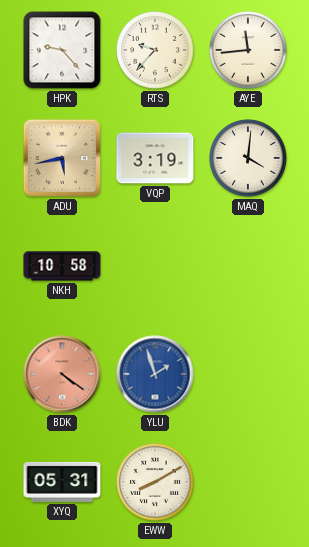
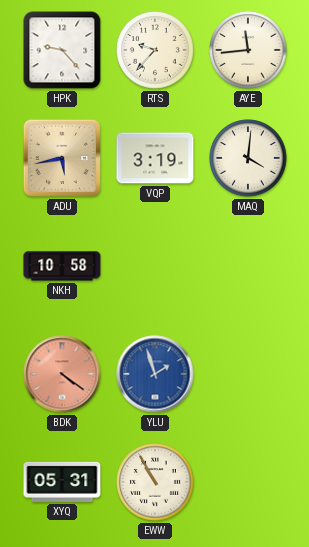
EWW: 8:10 -> 10:55 (155, 482)
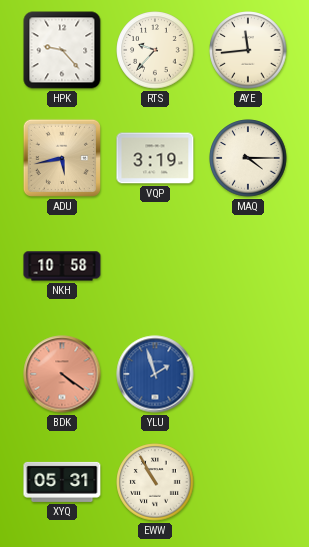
MAQ: 4:01 -> 4:15 (248, 158)
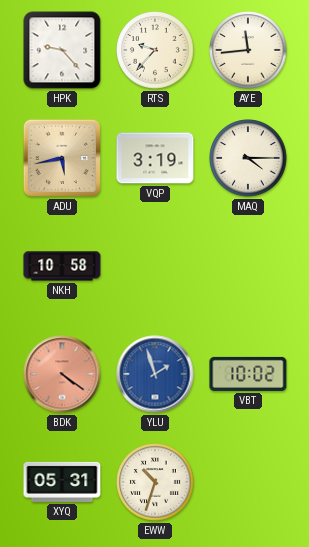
VBT: none -> 10:02 (248, 374)
EWW: 10:55 -> 10:33 (155, 482)
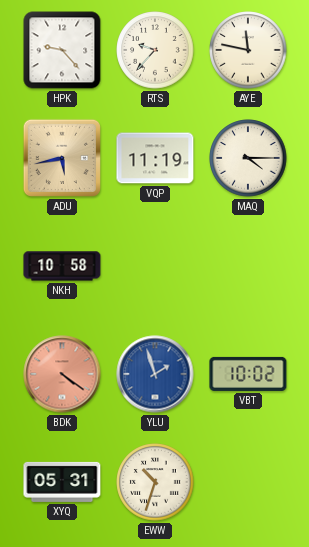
AYE: 11:44 -> 11:47 (248, 50)
VQP: 3:19 -> 11:19 (155, 158)
